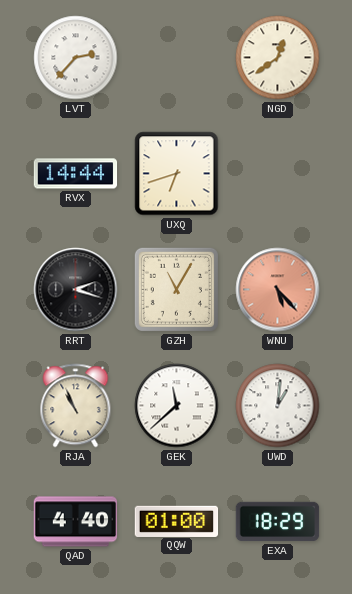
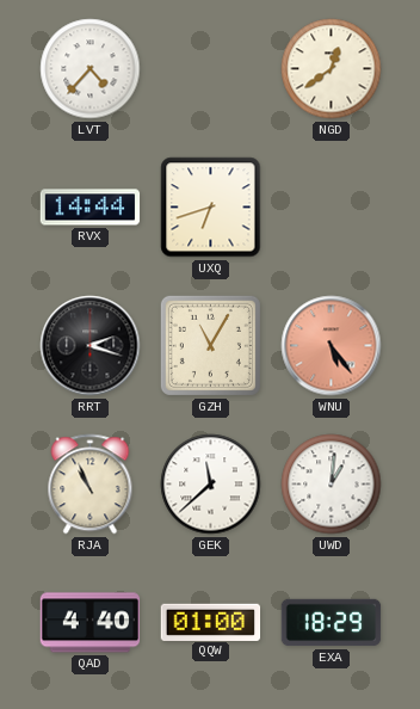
LVT: 2:37 -> 4:37 (91, 69)
WNU: 5:23 -> 5:24 (332, 346)
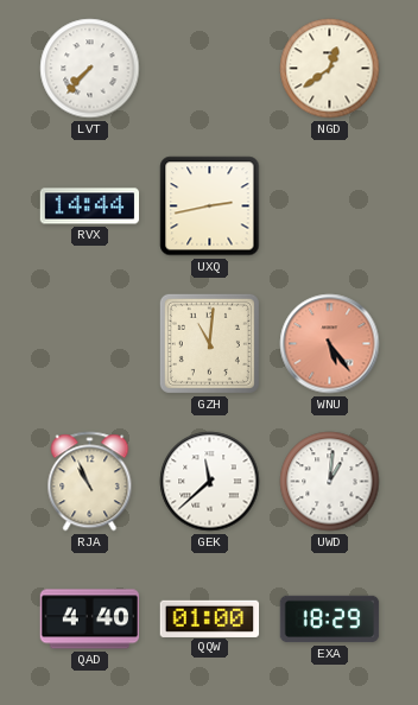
LVT: 4:37 -> 7:37 (90, 69)
UXQ: 6:42 -> 2:43 (210, 207)
RRT: 2:18 -> none (91, 346)
GZH: 11:05 -> 11:01 (209, 343)
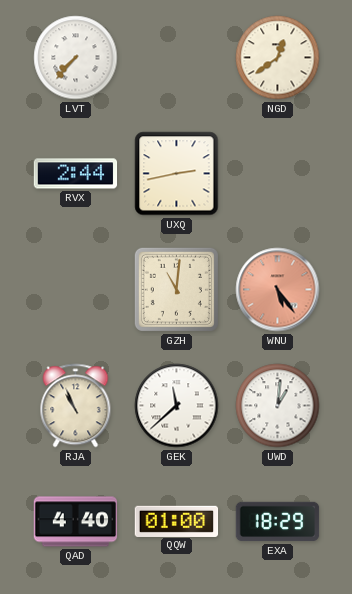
RVX: 14:44 -> 2:44 (76, 174)
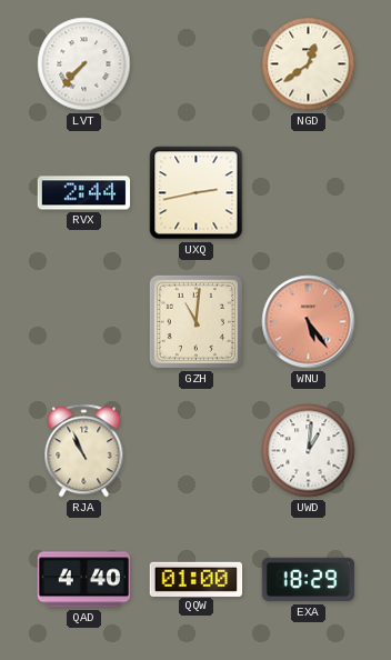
GEK: 11:38 -> none (177, 406)
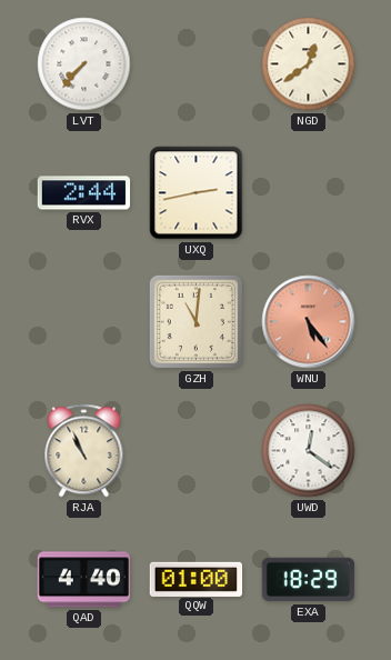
UWD: 1:01 -> 12:21 (309, 451)
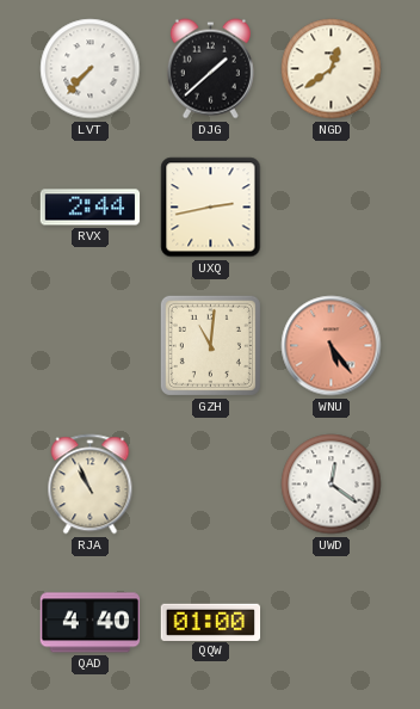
DJG: none -> 1:38 (210, 69)
EXA: 18:29 -> none (309, 580)
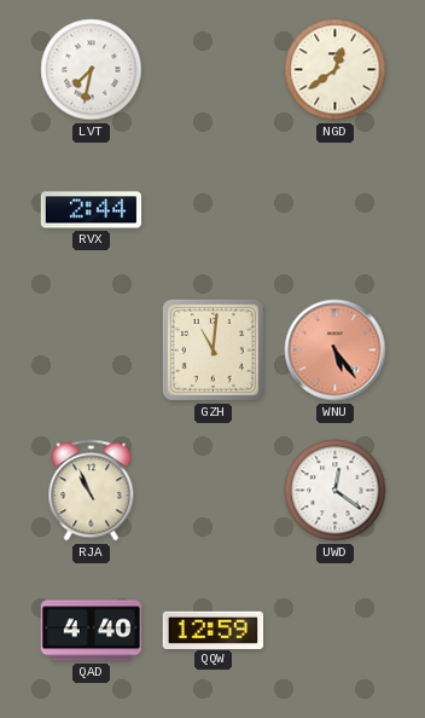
LVT: 7:37 -> 7:32 (92, 70)
DJG: 1:38 -> none (210, 69)
UXQ: 2:43 -> none (211, 208)
QQW: 01:00 -> 12:59 (214, 630)
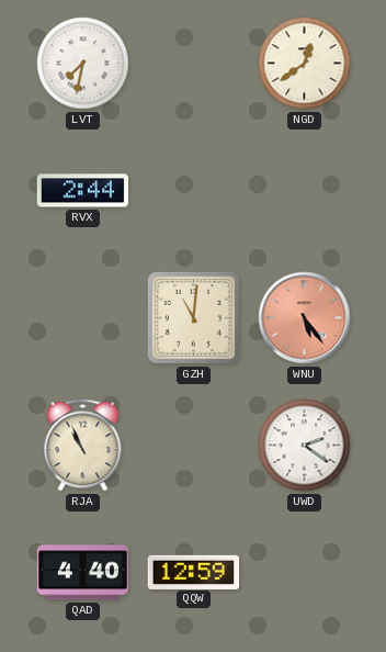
UWD: 12:21 -> 2:21 (305, 446)
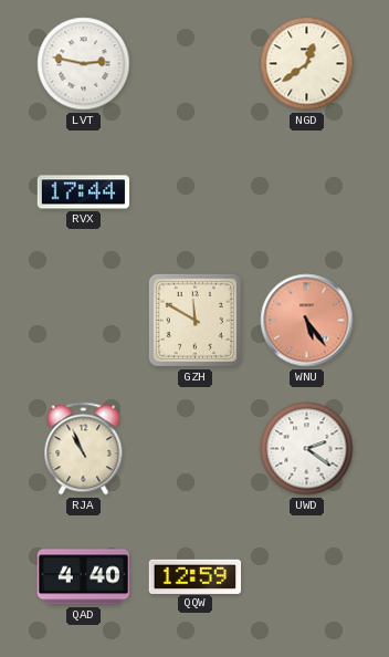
LVT: 7:32 -> 2:47 (84, 64)
RVX: 2:44 -> 17:44 (84, 192)
GZH: 11:01 -> 11:50 (195, 320)
